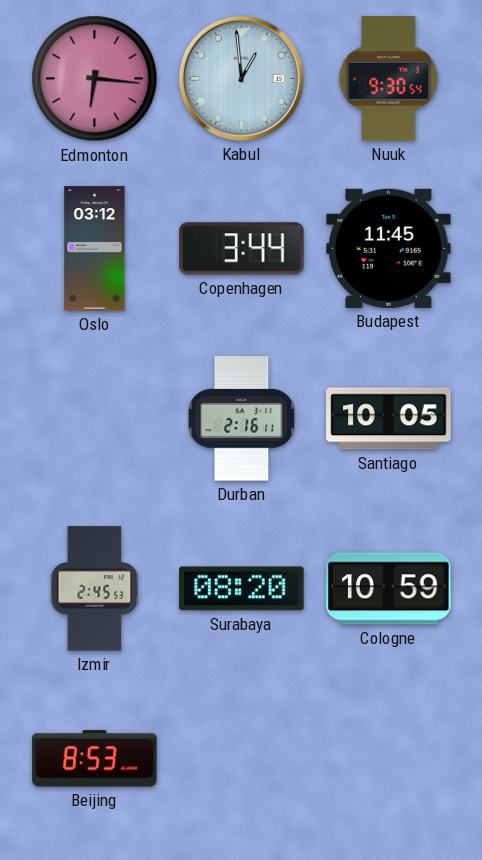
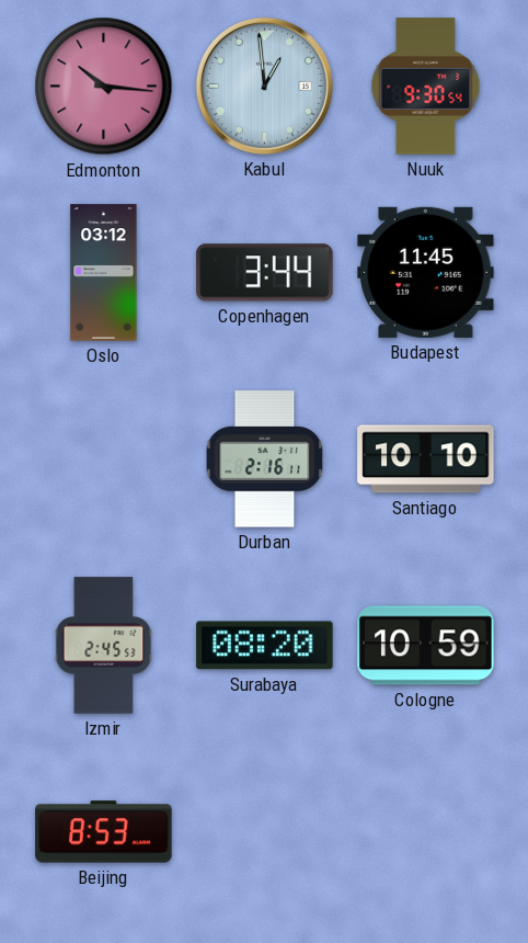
Edmonton: 6:16 -> 10:16 (104, 87)
Santiago: 10:05 -> 10:10 (426, 459)
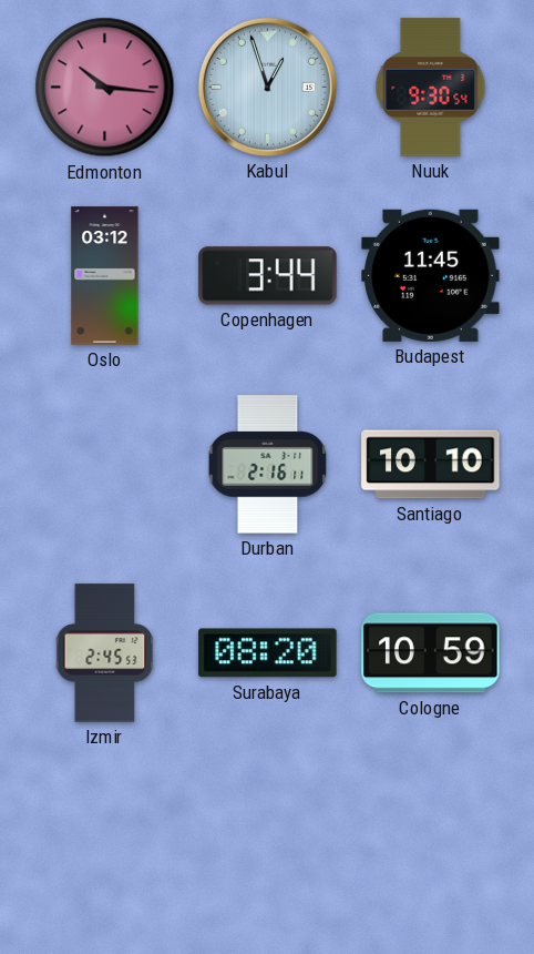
Kabul: 12:59 -> 12:57 (267, 87)
Beijing: 8:53 -> none (104, 832)
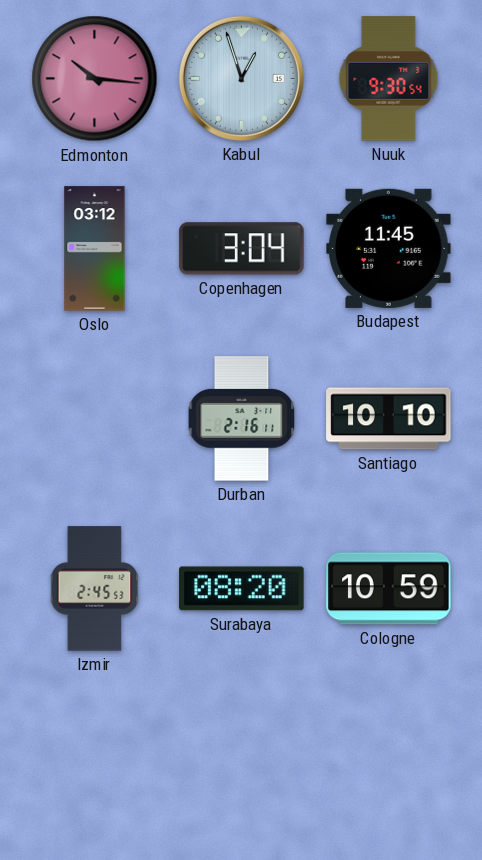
Copenhagen: 3:44 -> 3:04 (242, 249)
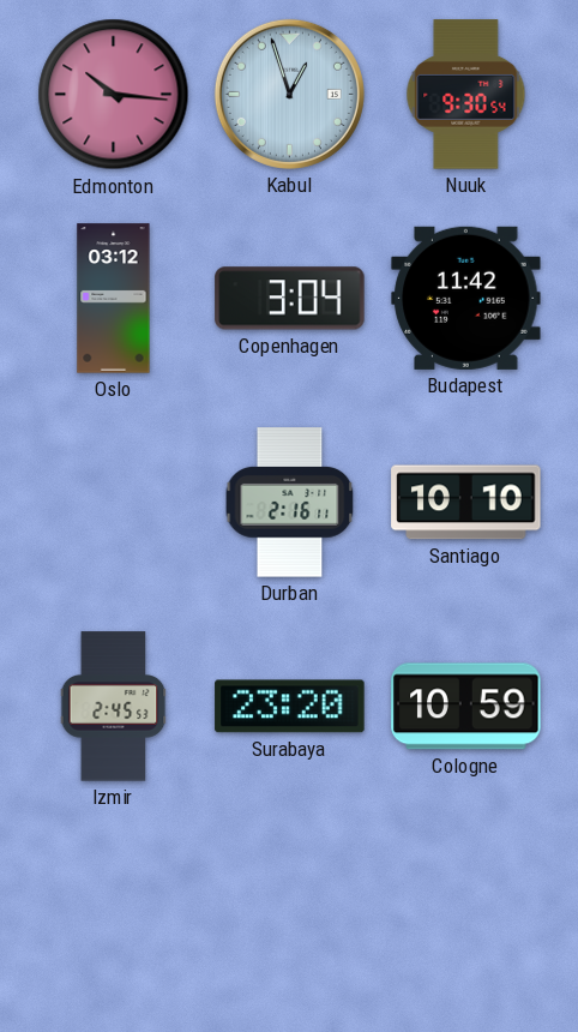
Budapest: 11:45 -> 11:42 (466, 298)
Surabaya: 08:20 -> 23:20 (290, 707)
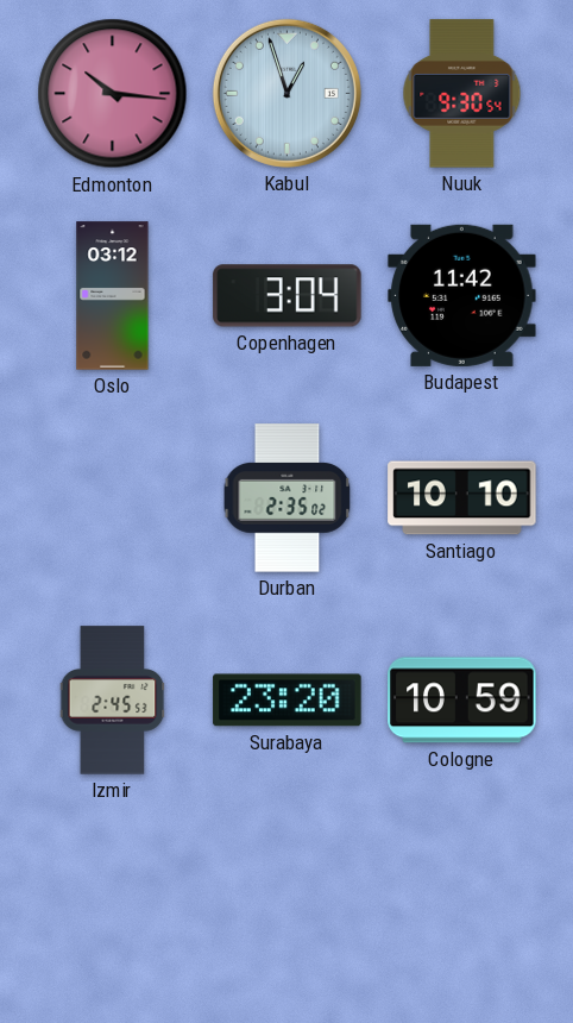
Durban: 2:16 -> 2:35 (288, 498)
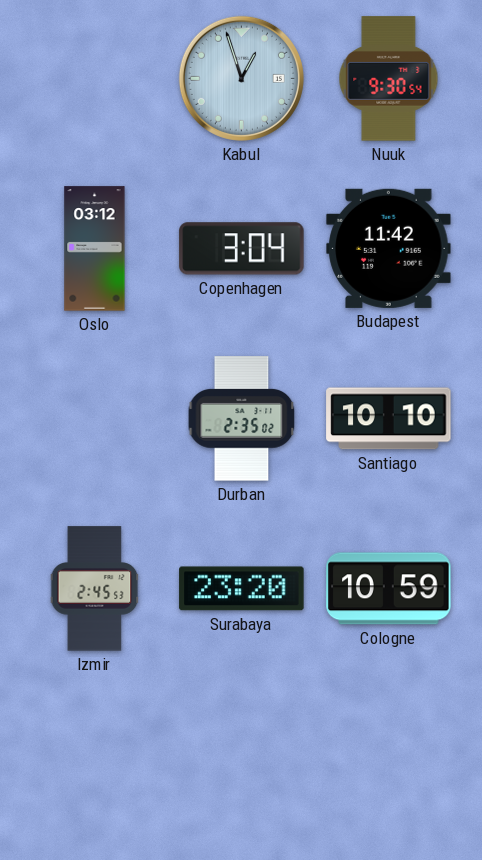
Edmonton: 10:16 -> none (113, 94)
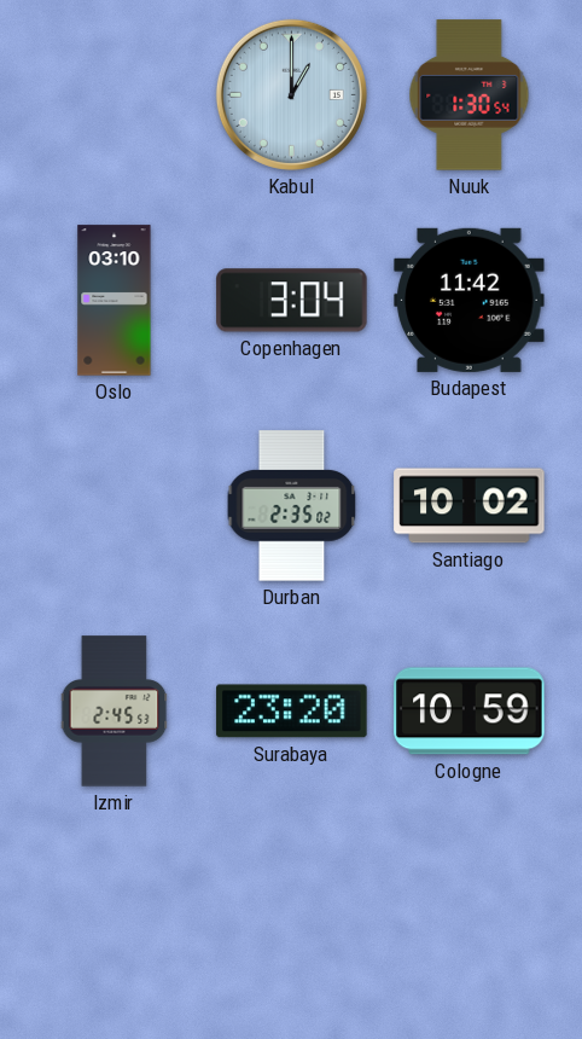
Kabul: 12:57 -> 1:00 (291, 94)
Nuuk: 9:30 -> 1:30 (470, 95)
Oslo: 03:12 -> 03:10 (115, 301)
Santiago: 10:10 -> 10:02 (470, 506)
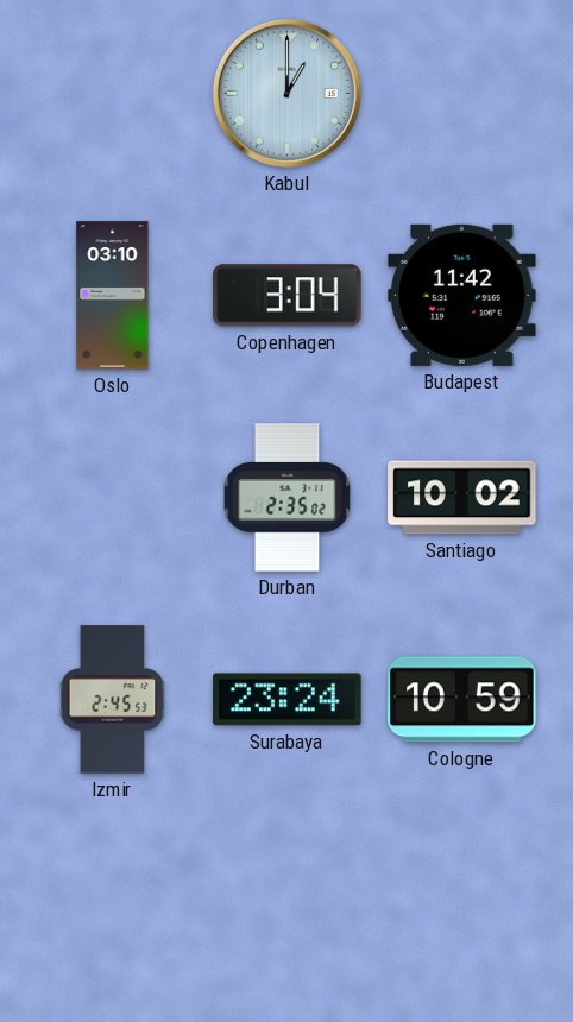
Nuuk: 1:30 -> none (470, 95)
Surabaya: 23:20 -> 23:24 (288, 700)
